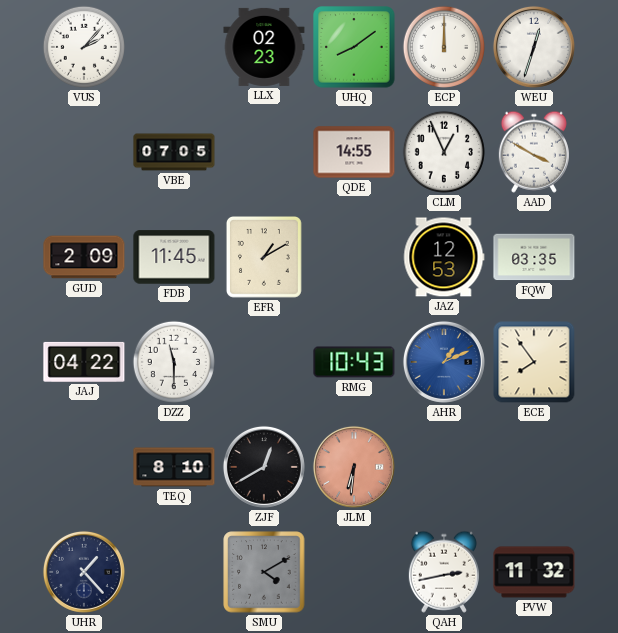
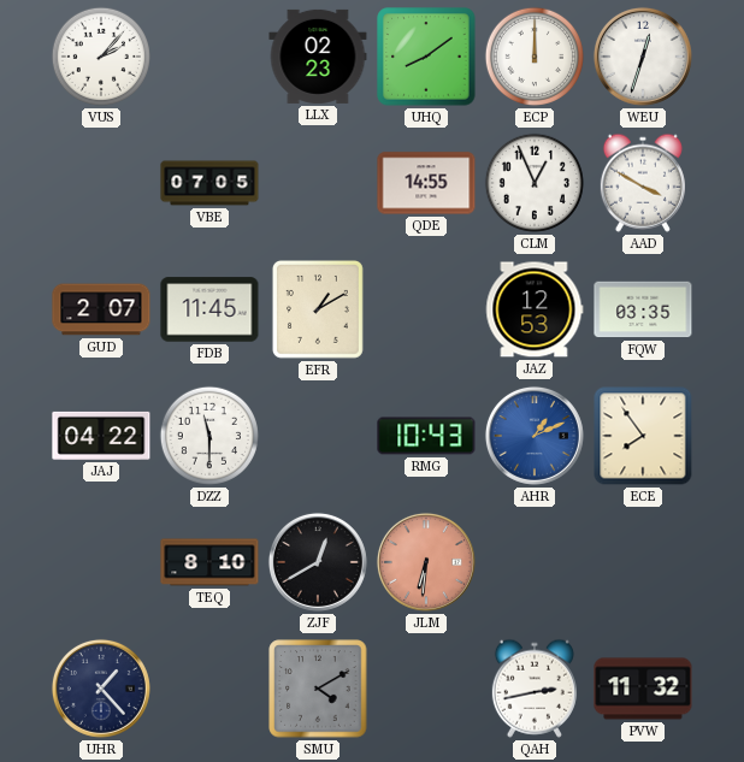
GUD: 2:09 -> 2:07 (101, 309)
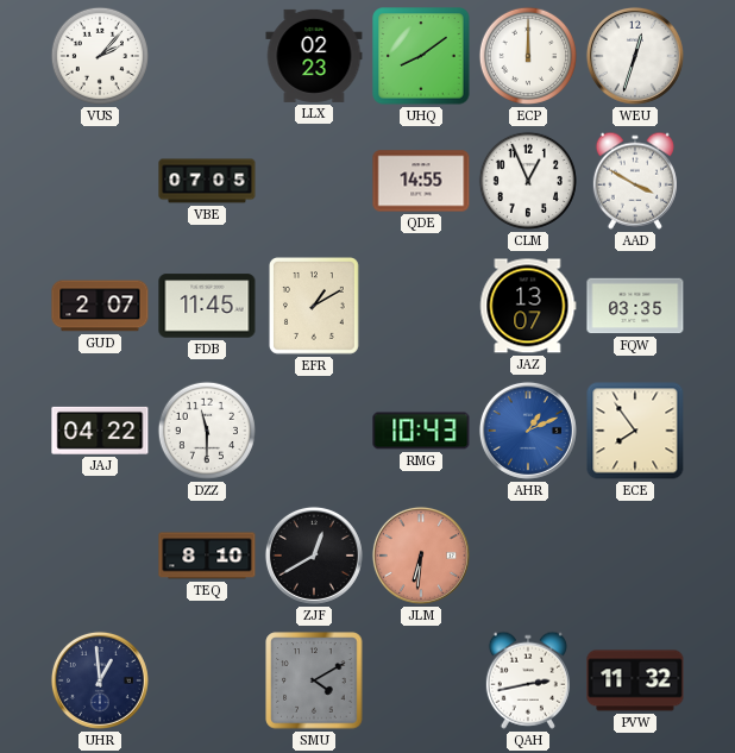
JAZ: 12:53 -> 13:07 (528, 306)
UHR: 1:23 -> 12:59 (100, 680)
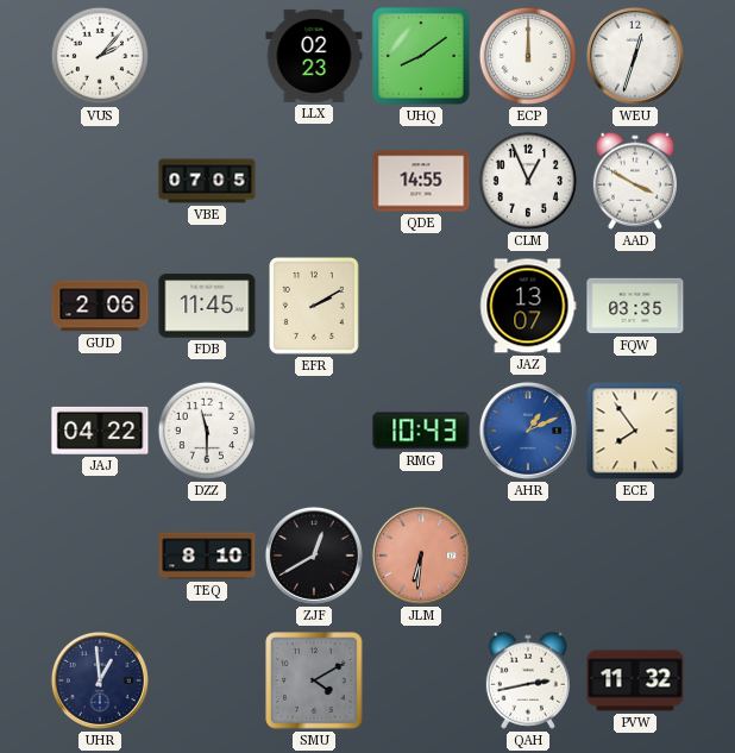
GUD: 2:07 -> 2:06 (100, 306)
EFR: 1:10 -> 2:10 (314, 307)
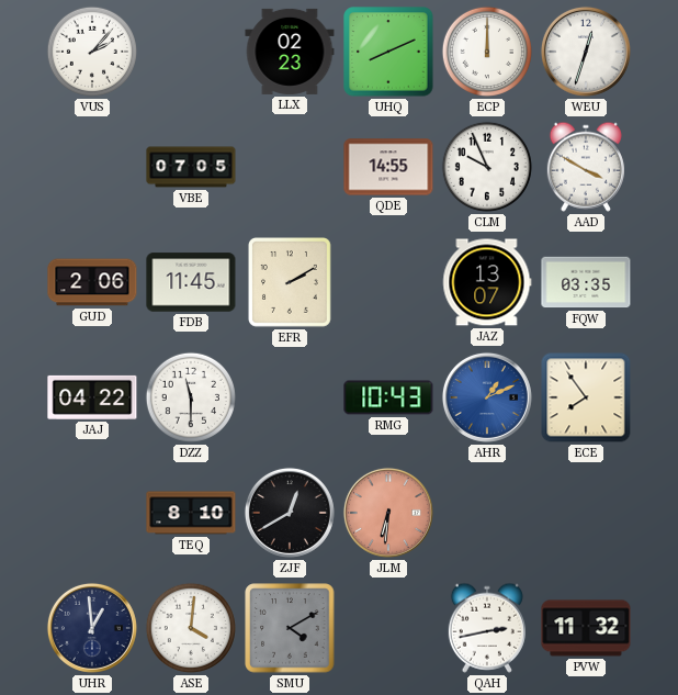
UHQ: 8:09 -> 8:11 (388, 52)
CLM: 12:56 -> 9:56 (487, 167)
ASE: none -> 4:01 (191, 628)
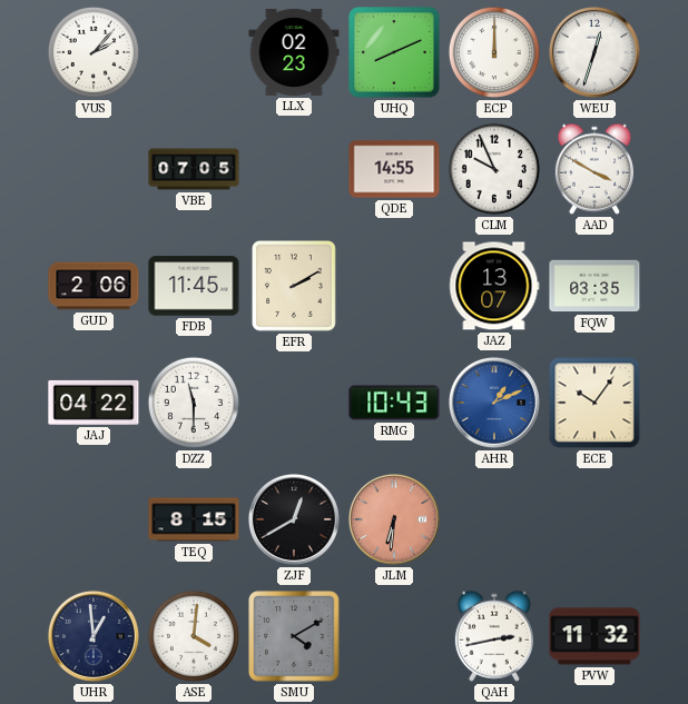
ECE: 7:54 -> 10:06 (594, 403)
TEQ: 8:10 -> 8:15 (194, 519)
